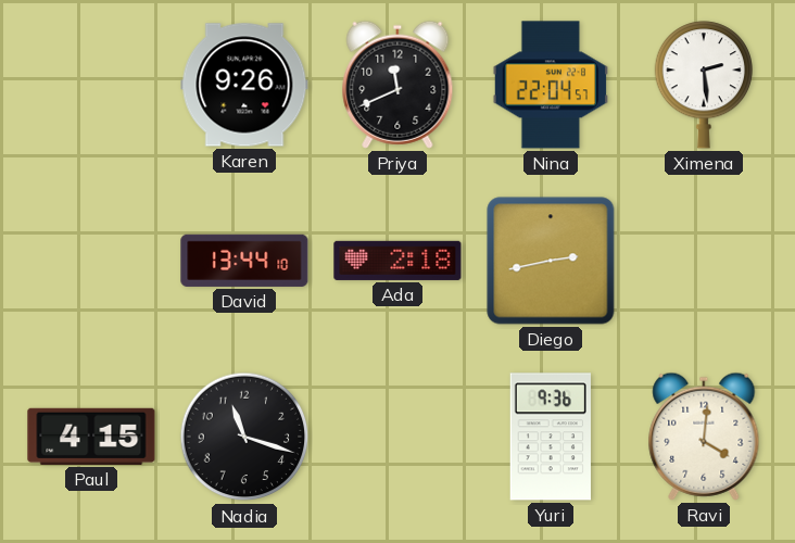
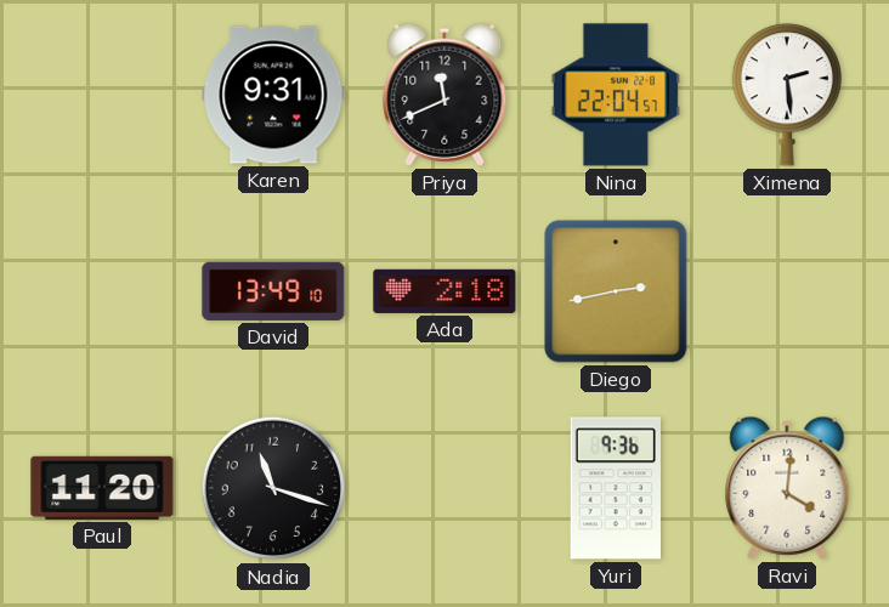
Karen: 9:26 -> 9:31 (273, 95)
David: 13:44 -> 13:49 (273, 291)
Paul: 4:15 -> 11:20 (102, 488)
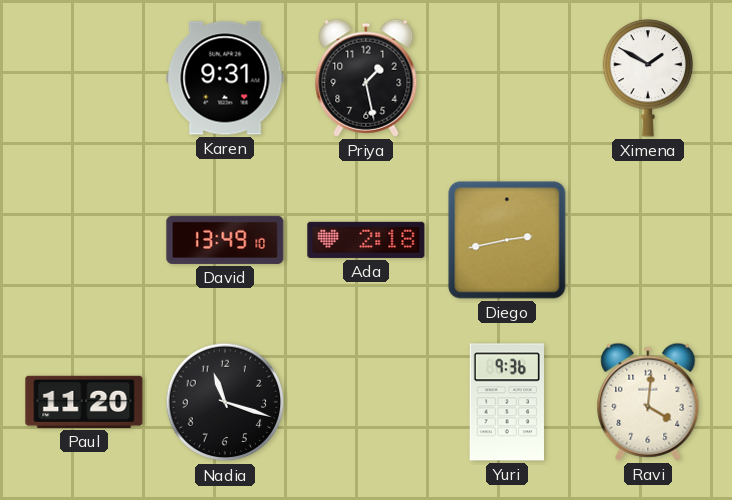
Priya: 11:41 -> 1:28 (366, 78)
Nina: 22:04 -> none (615, 95)
Ximena: 2:29 -> 1:50 (648, 78)
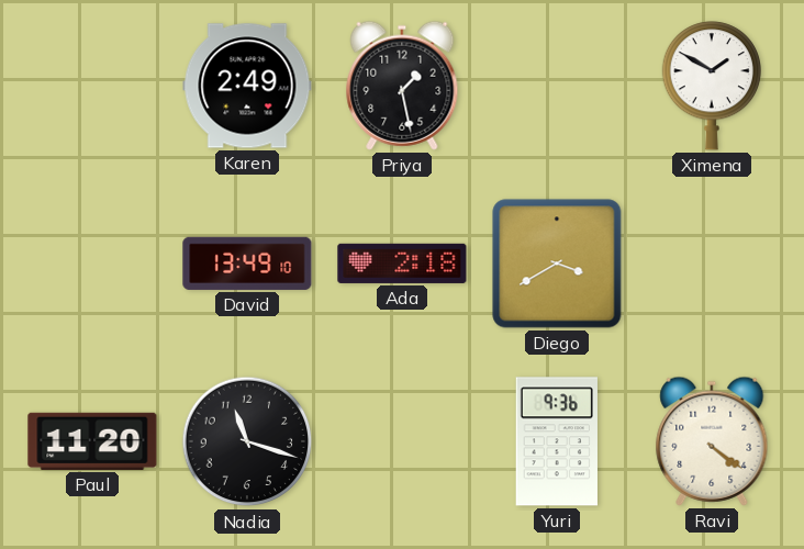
Karen: 9:31 -> 2:49 (247, 86)
Diego: 2:43 -> 3:40 (557, 264)
Ravi: 4:01 -> 4:21 (712, 441)
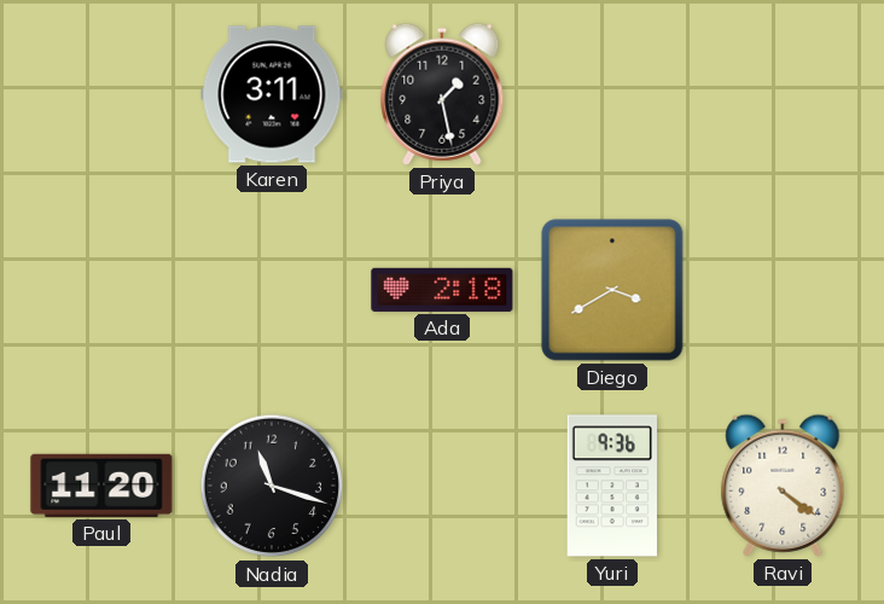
Karen: 2:49 -> 3:11 (272, 94)
Ximena: 1:50 -> none (712, 86)
David: 13:49 -> none (247, 264)
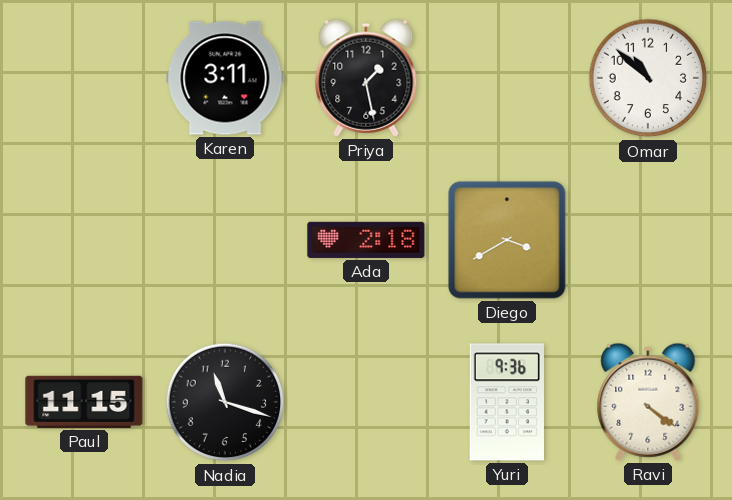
Omar: none -> 10:52 (648, 78)
Paul: 11:20 -> 11:15 (84, 402)
